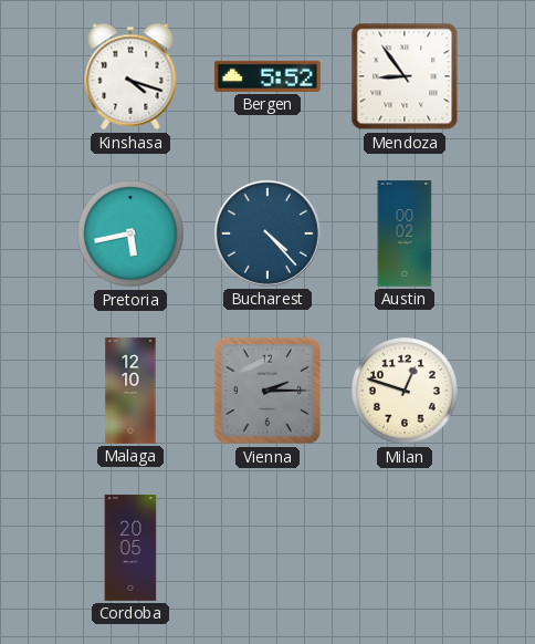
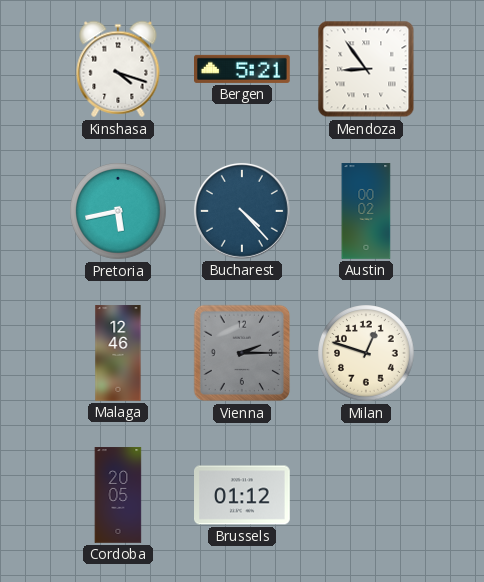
Bergen: 5:52 -> 5:21 (243, 69)
Malaga: 12:10 -> 12:46 (118, 353)
Brussels: none -> 01:12 (243, 495)
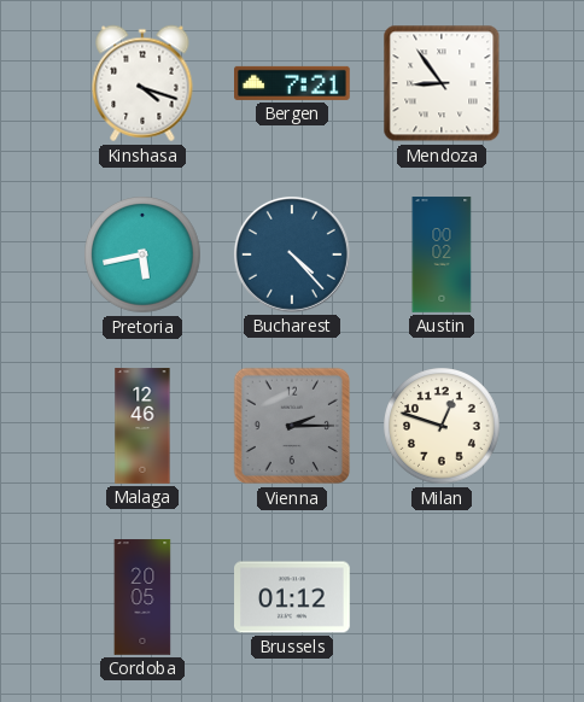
Bergen: 5:21 -> 7:21 (293, 83)
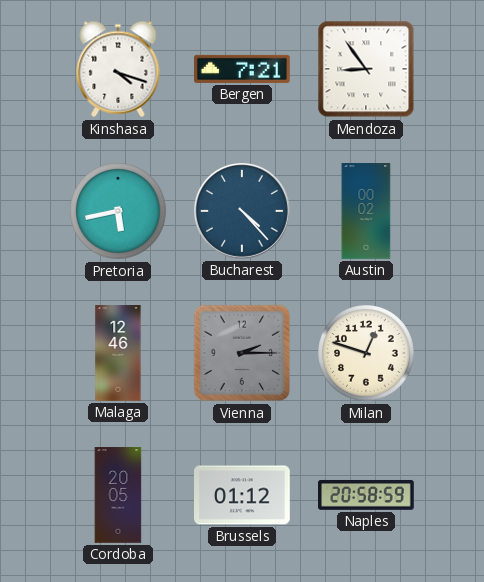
Naples: none -> 20:58 (366, 495)
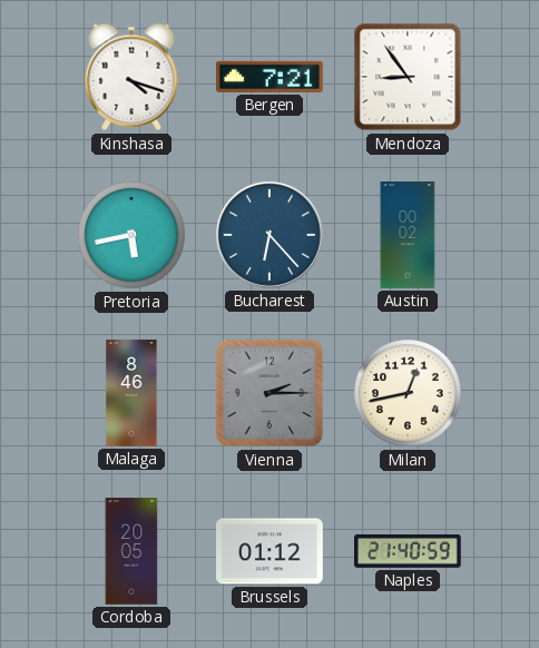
Bucharest: 4:23 -> 6:23 (269, 235)
Malaga: 12:46 -> 8:46 (131, 393)
Milan: 12:48 -> 12:43 (408, 393)
Naples: 20:58 -> 21:40 (408, 551)
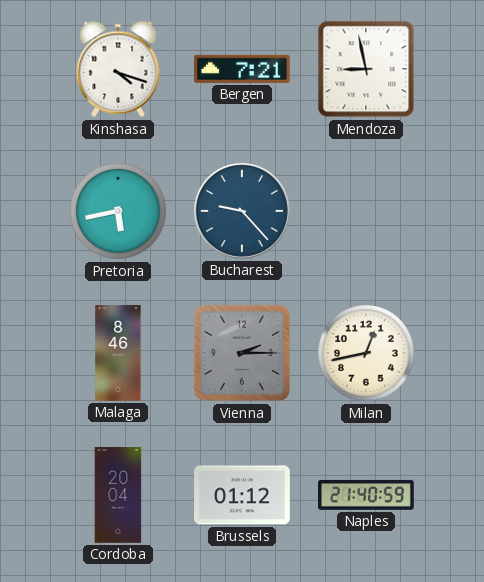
Mendoza: 8:54 -> 8:58 (366, 69)
Bucharest: 6:23 -> 9:23 (242, 211)
Austin: 00:02 -> none (408, 235)
Cordoba: 20:05 -> 20:04 (118, 495)
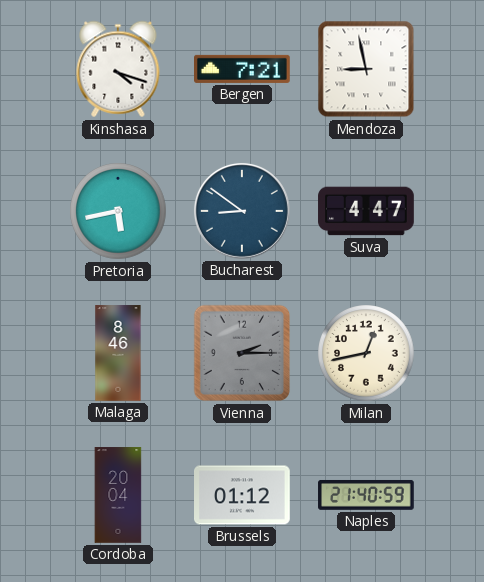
Bucharest: 9:23 -> 8:51 (242, 211)
Suva: none -> 4:47 (366, 211)
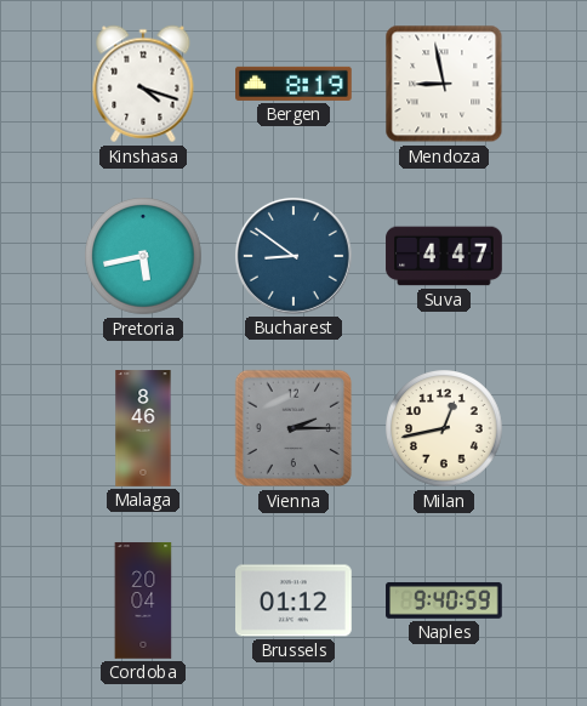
Bergen: 7:21 -> 8:19 (295, 84)
Naples: 21:40 -> 9:40 (444, 600)
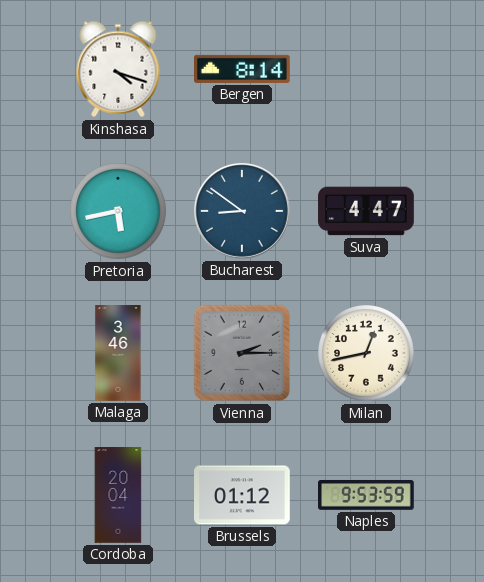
Bergen: 8:19 -> 8:14 (243, 69)
Mendoza: 8:58 -> none (444, 84)
Malaga: 8:46 -> 3:46 (118, 353)
Naples: 9:40 -> 9:53 (366, 495)
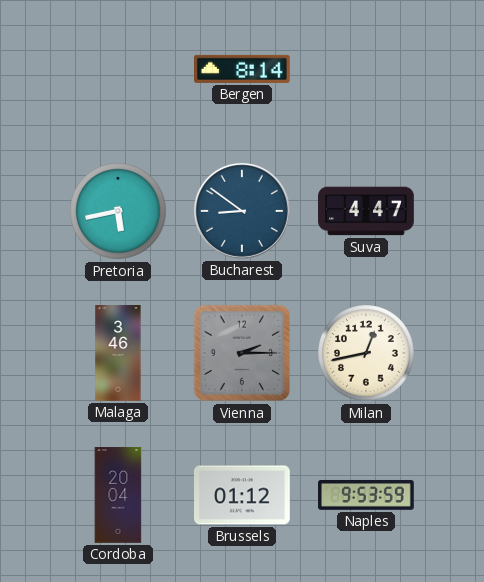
Kinshasa: 4:18 -> none (118, 69)
